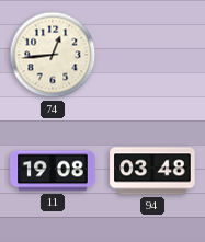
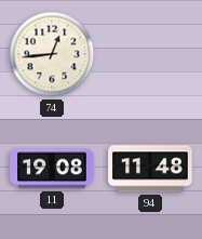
94: 03:48 -> 11:48 (150, 169)
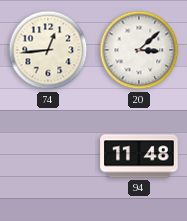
20: none -> 3:08 (139, 50)
11: 19:08 -> none (52, 169)
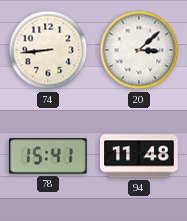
74: 12:44 -> 8:44 (48, 50)
78: none -> 15:41 (48, 156)
